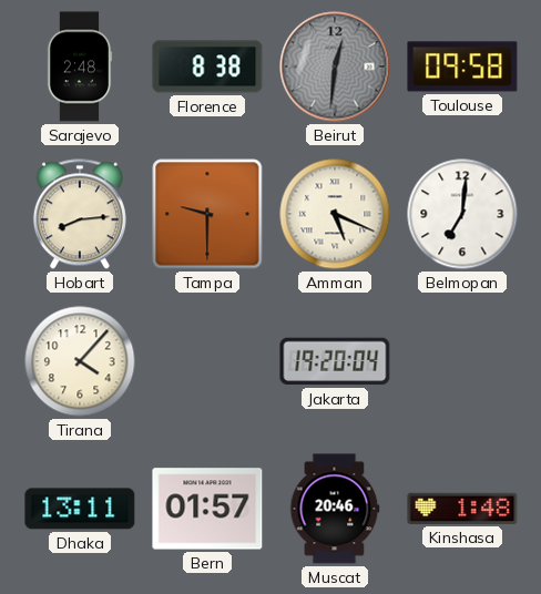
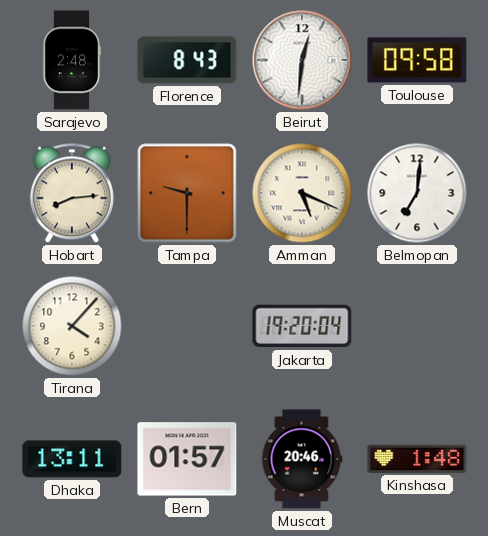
Florence: 8:38 -> 8:43 (187, 60)
Beirut dial: grey -> white (302, 60)
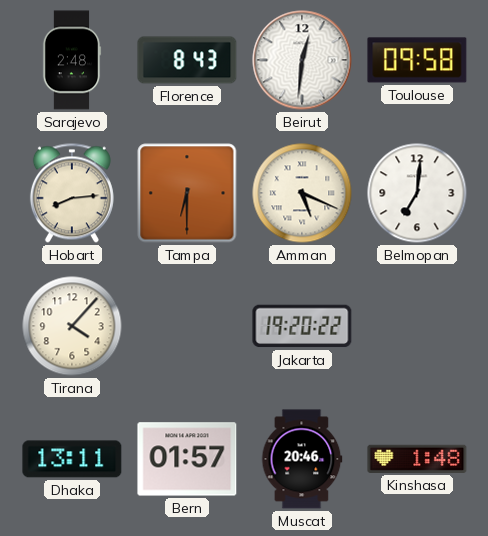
Tampa: 9:30 -> 6:30 (187, 193)
Jakarta: 19:20:04 -> 19:20:22 (302, 326)
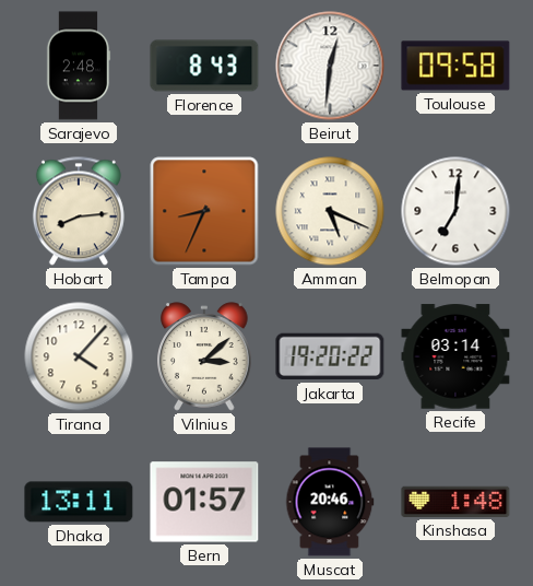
Tampa: 6:30 -> 8:34 (204, 211)
Vilnius: none -> 3:08 (204, 356)
Recife: none -> 03:14 (455, 356)
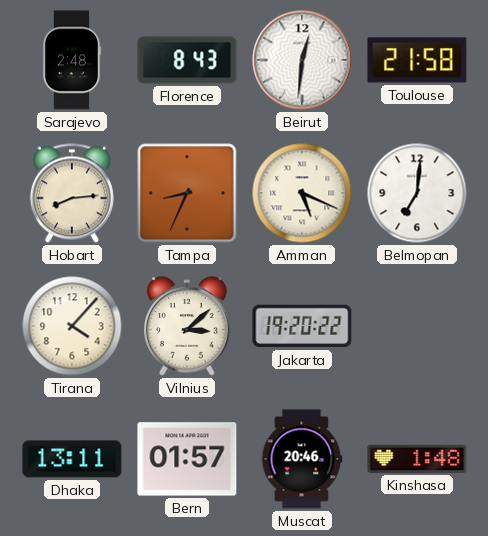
Toulouse: 09:58 -> 21:58 (417, 60)
Recife: 03:14 -> none (455, 356)
